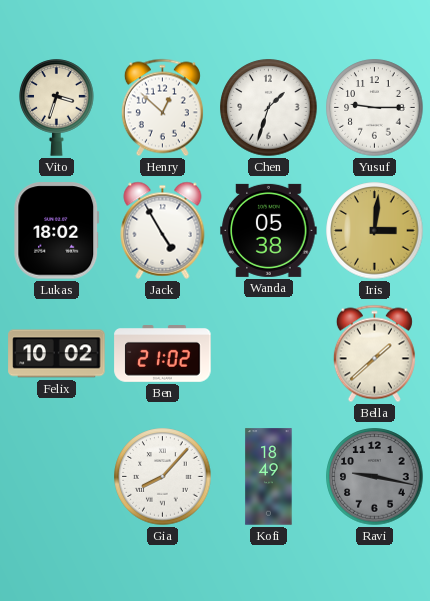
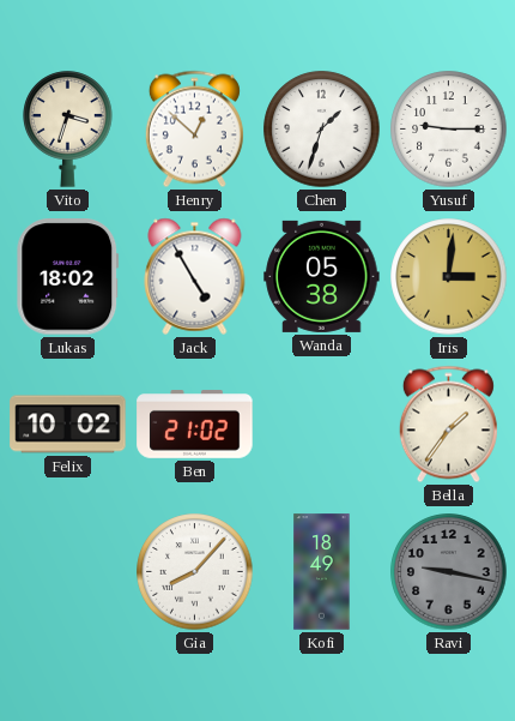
Bella: 1:38 -> 1:36 (448, 425)
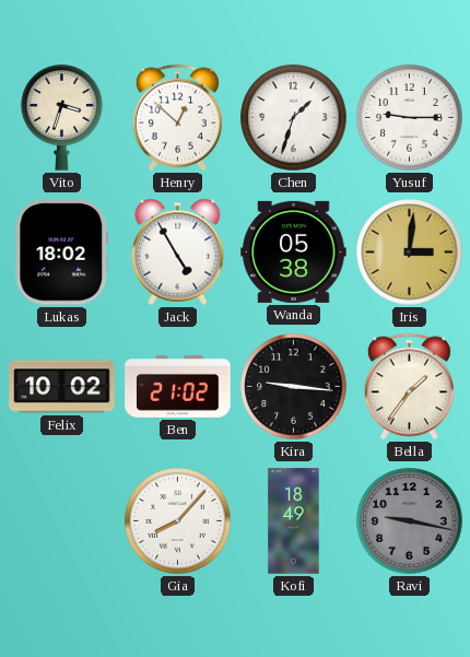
Kira: none -> 9:16 (294, 387)
